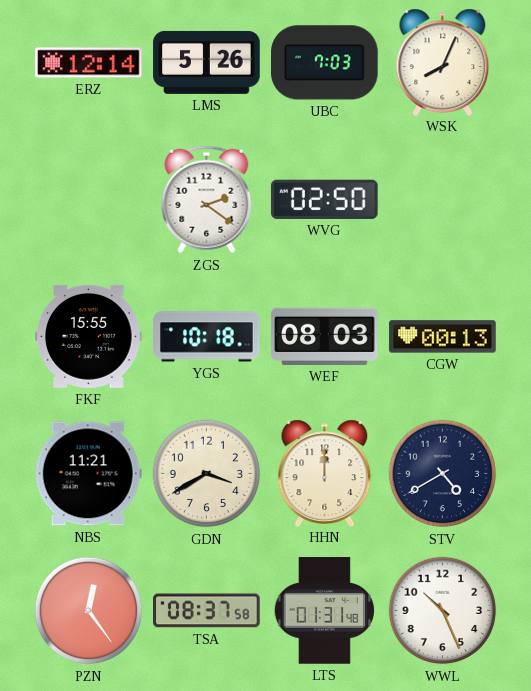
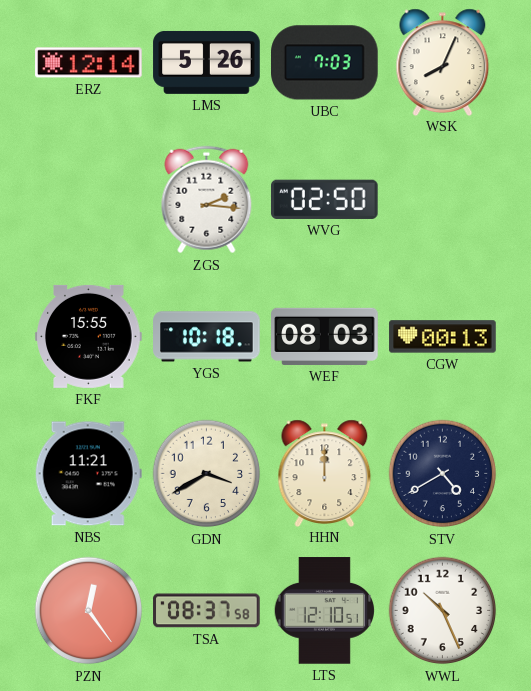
ZGS: 2:21 -> 2:16 (207, 200)
LTS: 01:31 -> 12:10 (324, 611)
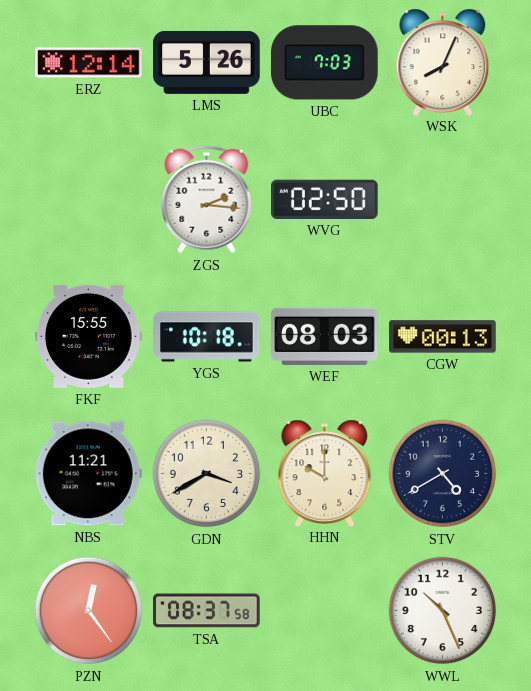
HHN: 12:00 -> 10:00 (325, 473)
LTS: 12:10 -> none (324, 611)
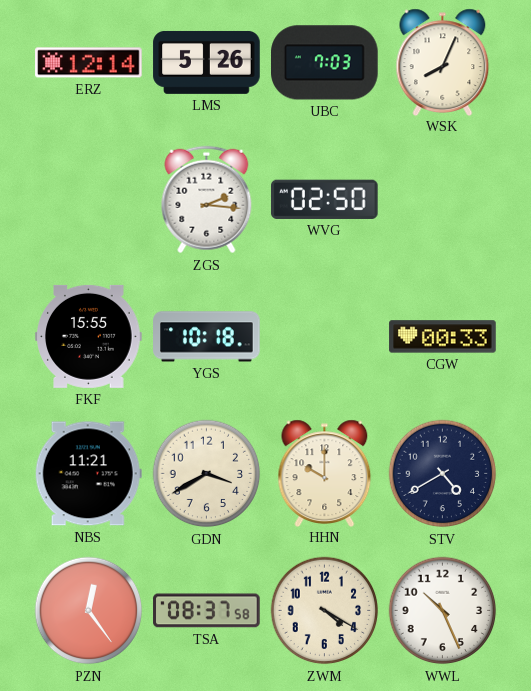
WEF: 08:03 -> none (325, 336)
CGW: 00:13 -> 00:33 (443, 337)
ZWM: none -> 4:20 (325, 611)
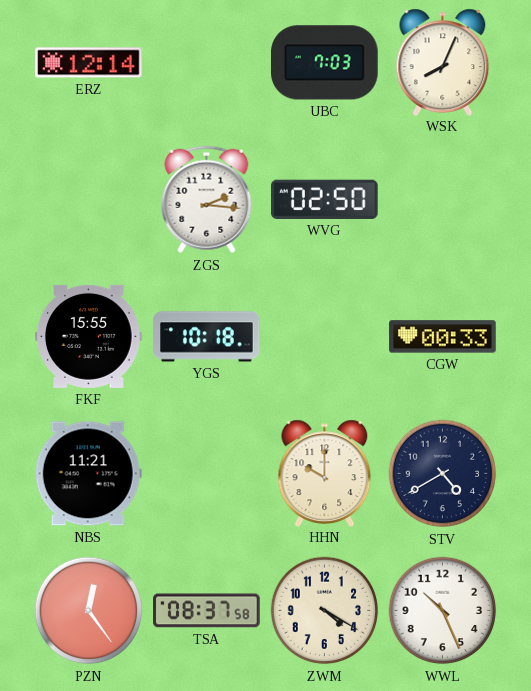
LMS: 5:26 -> none (207, 63)
GDN: 3:40 -> none (207, 474)
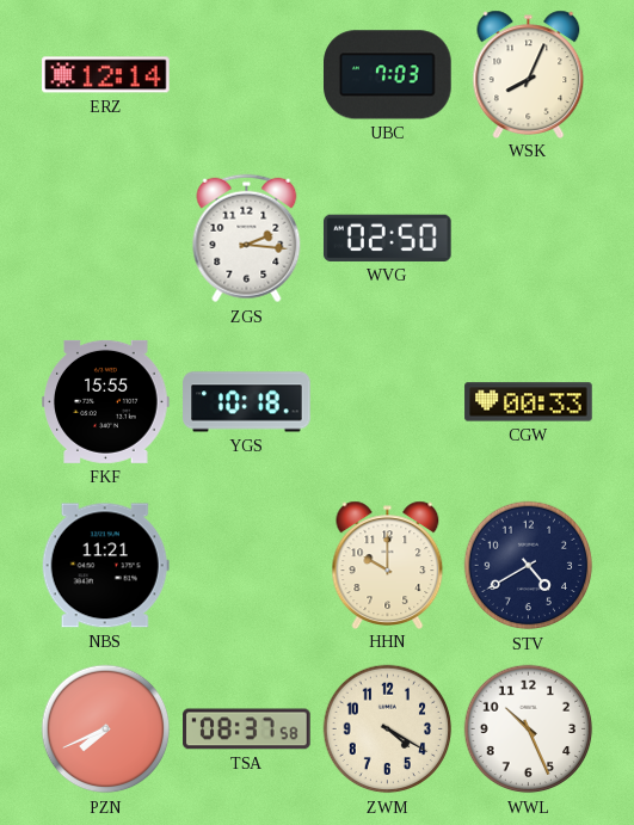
PZN: 12:24 -> 7:41 (106, 729)
